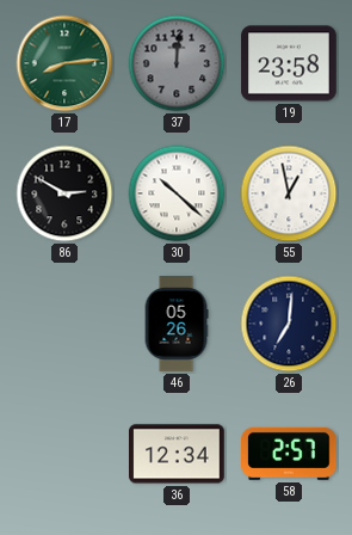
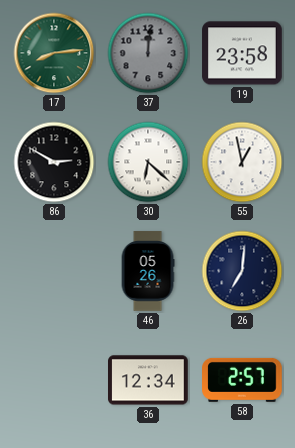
30: 10:22 -> 6:22 (148, 162)
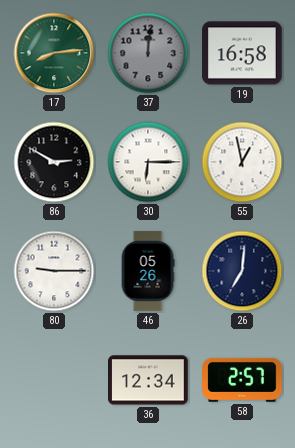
19: 23:58 -> 16:58 (242, 53)
30: 6:22 -> 6:15 (148, 162)
80: none -> 9:15 (54, 271)
